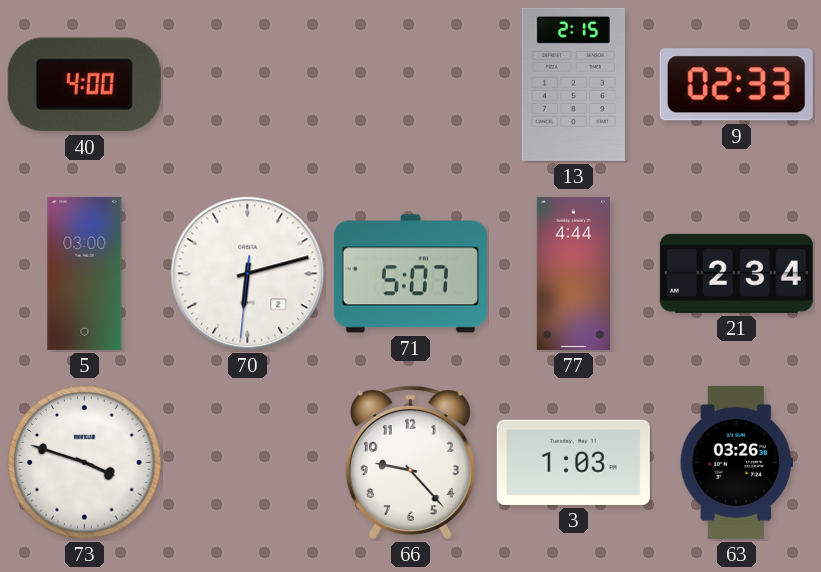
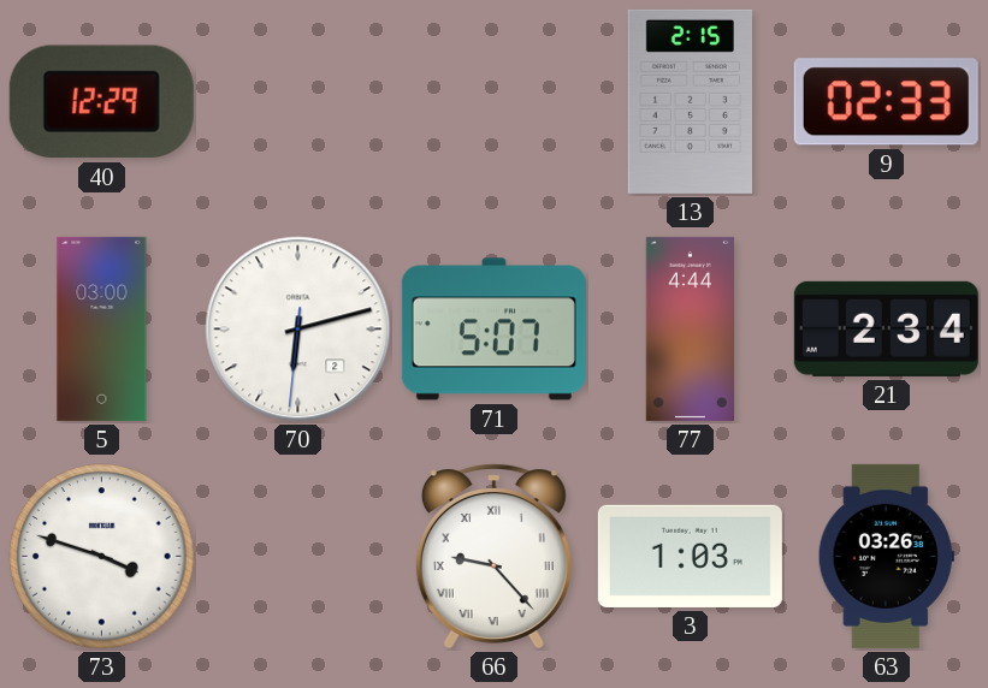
40: 4:00 -> 12:29 (101, 102)
66 numerals: Arabic -> Roman (493, 556)
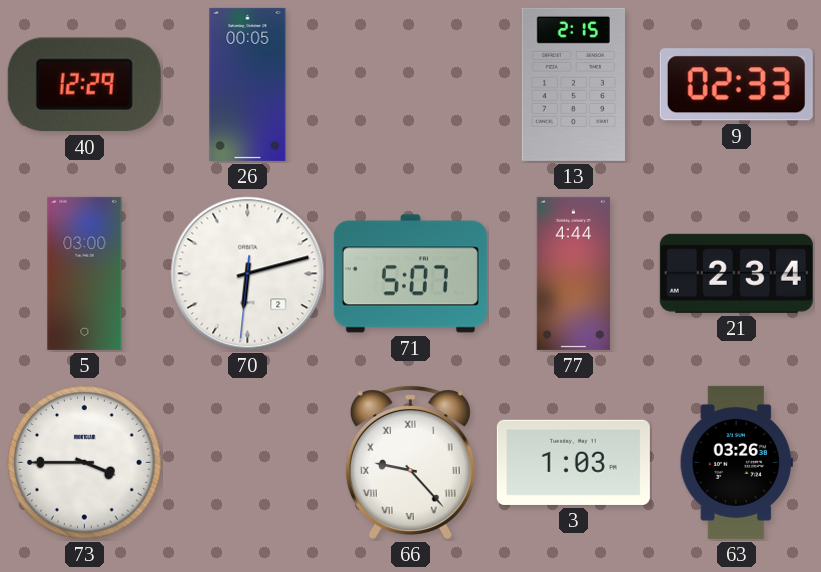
26: none -> 00:05 (248, 84)
73: 3:48 -> 3:45 (85, 463)
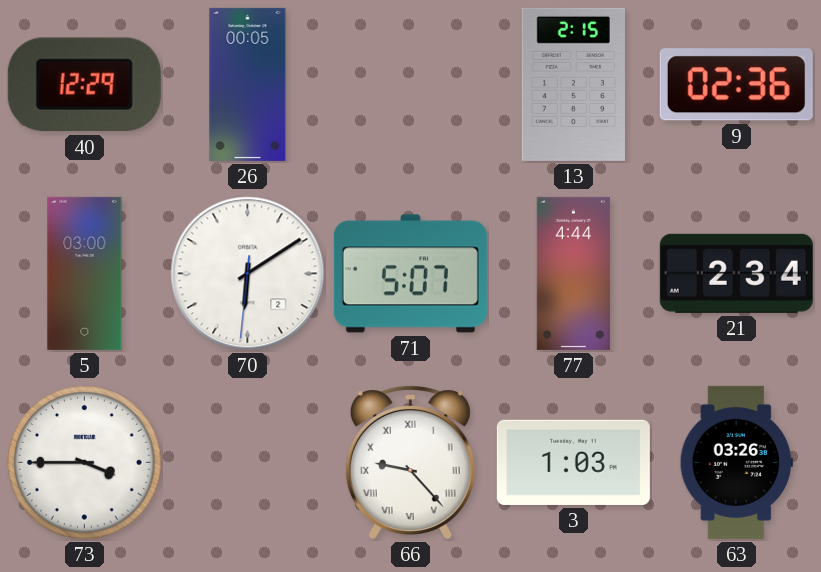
9: 02:33 -> 02:36 (736, 85)
70: 6:12 -> 6:09 (248, 274)
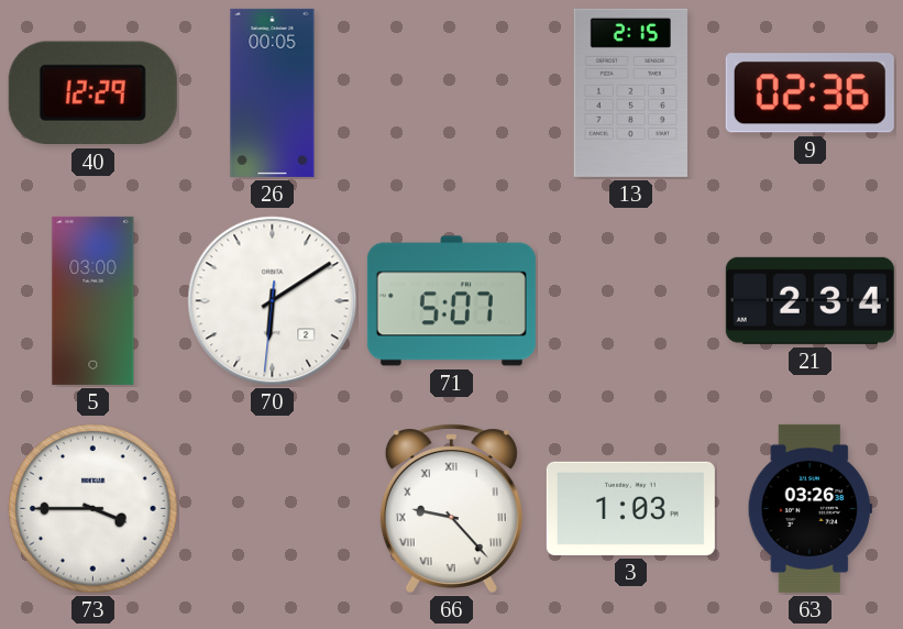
77: 4:44 -> none (573, 273)
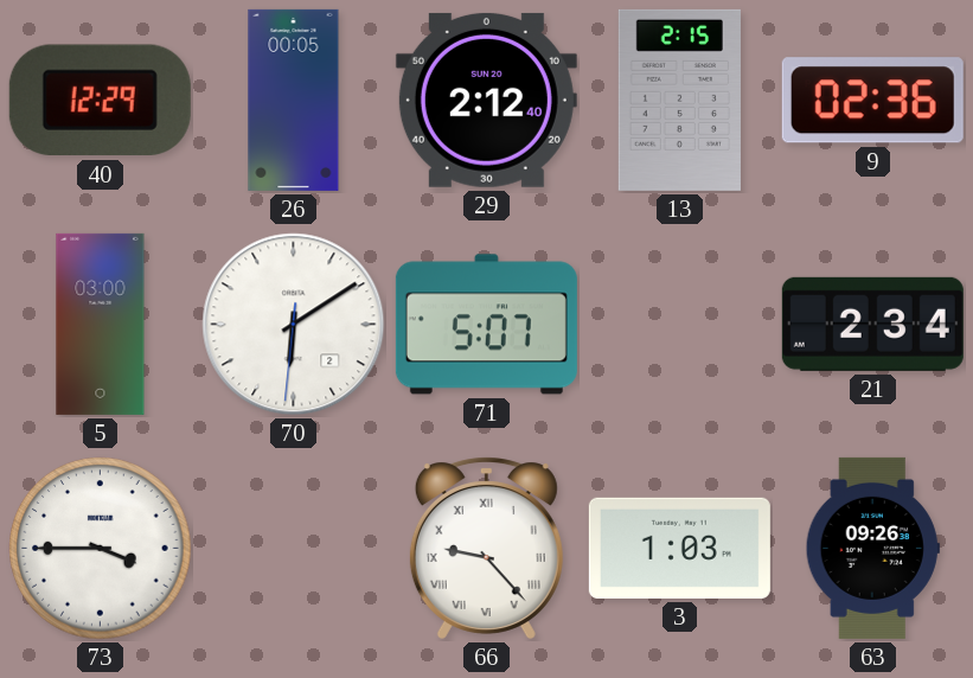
29: none -> 2:12 (486, 100)
63: 03:26 -> 09:26 (872, 548)
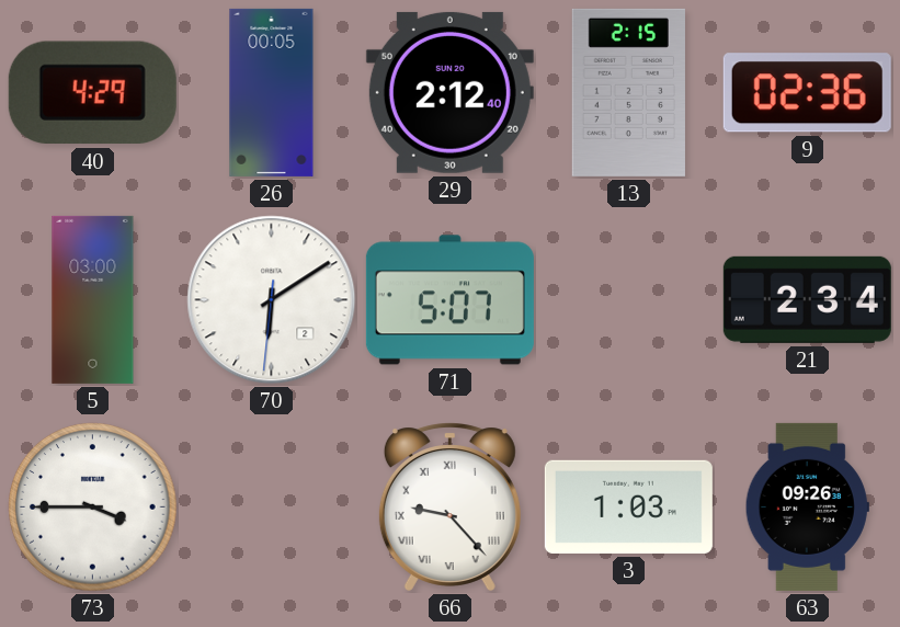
40: 12:29 -> 4:29 (92, 93)
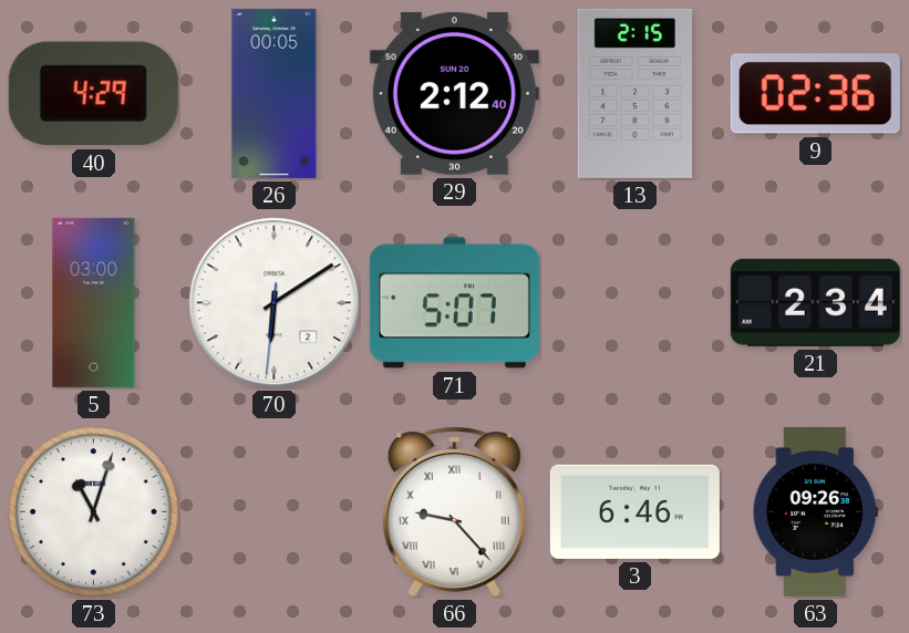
73: 3:45 -> 11:03 (94, 512)
3: 1:03 -> 6:46 (634, 511)
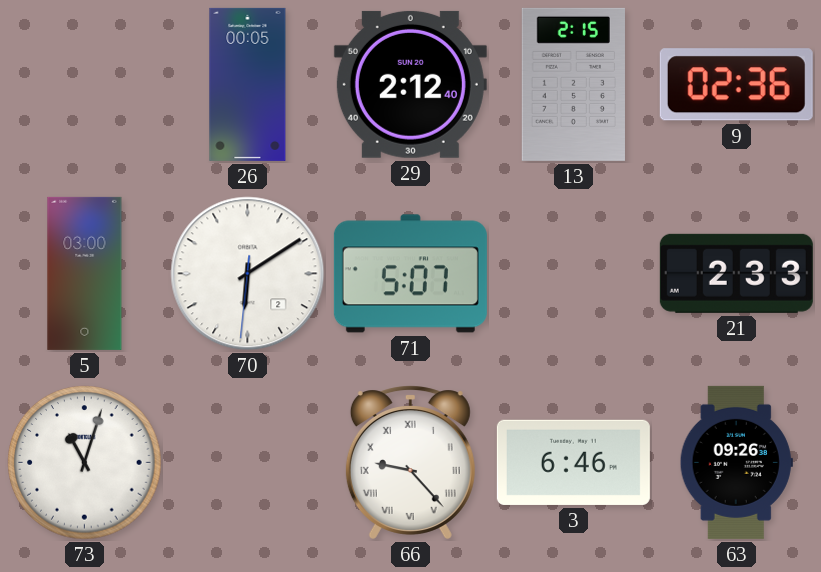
40: 4:29 -> none (93, 94)
21: 2:34 -> 2:33 (736, 273)
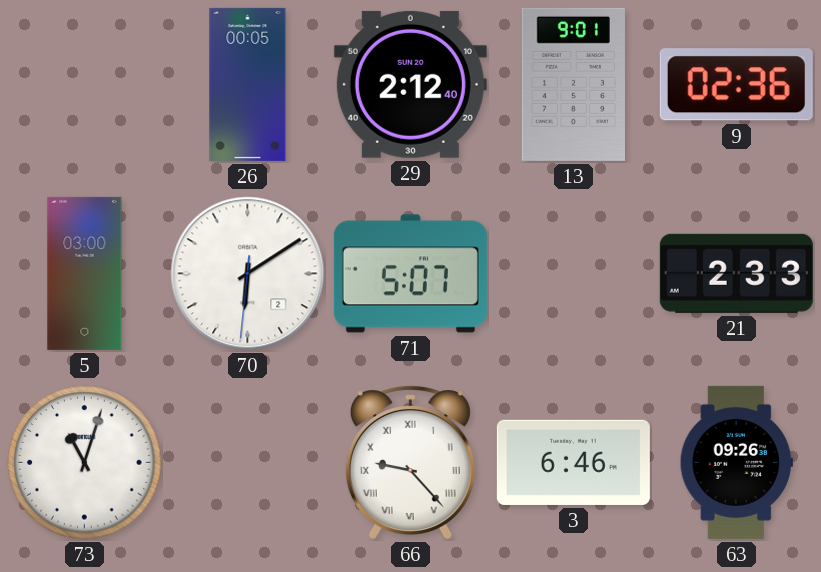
13: 2:15 -> 9:01 (573, 84)
